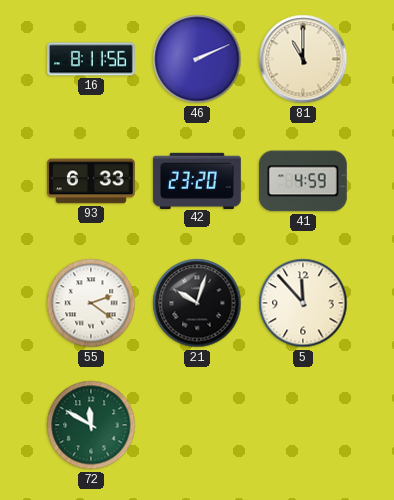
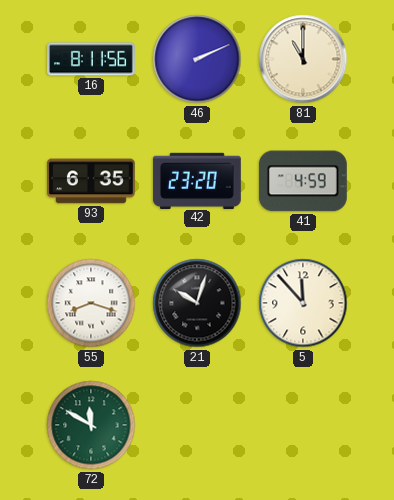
93: 6:33 -> 6:35 (91, 181)
55: 2:21 -> 8:18 (91, 303)
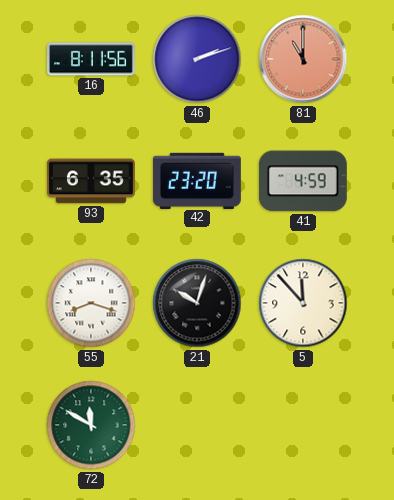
46: 2:11 -> 2:12 (197, 59)
81 dial: cream -> salmon (303, 59)
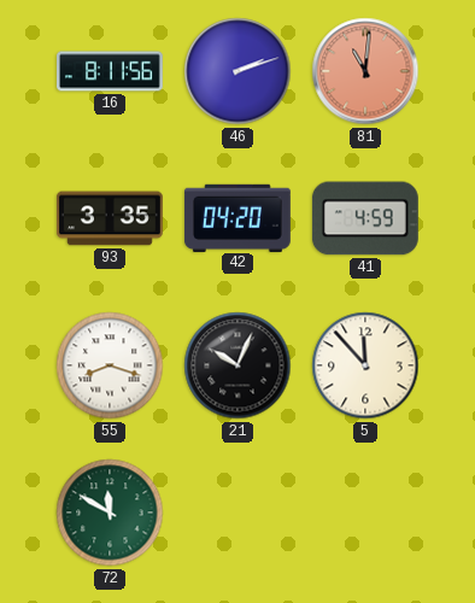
81: 11:00 -> 11:01 (365, 71)
93: 6:35 -> 3:35 (110, 218)
42: 23:20 -> 04:20 (237, 217)
21: 10:03 -> 10:04 (237, 365)
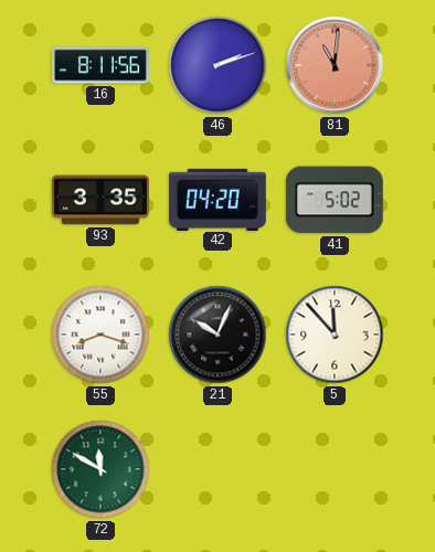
41: 4:59 -> 5:02 (335, 200)
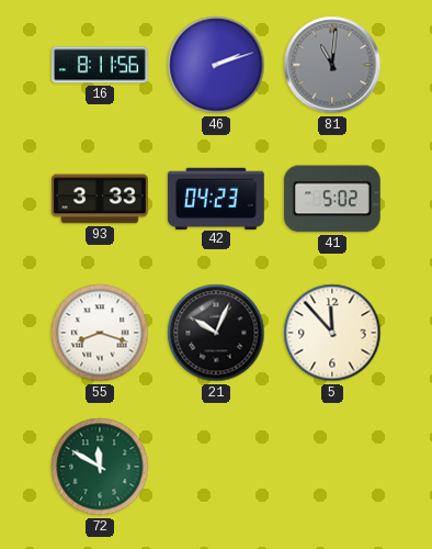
81 dial: salmon -> grey (332, 65)
93: 3:35 -> 3:33 (100, 199)
42: 04:20 -> 04:23 (216, 198)
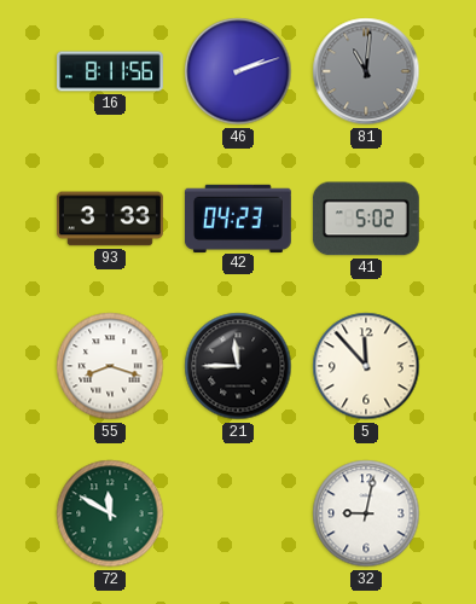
21: 10:04 -> 11:45 (238, 366)
32: none -> 9:02 (366, 513)
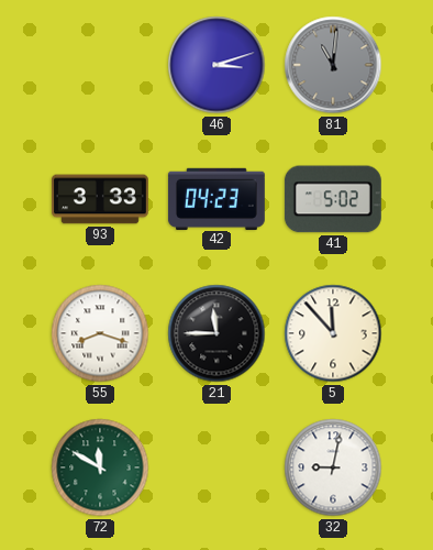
16: 8:11 -> none (111, 71)
46: 2:12 -> 3:12 (216, 65)
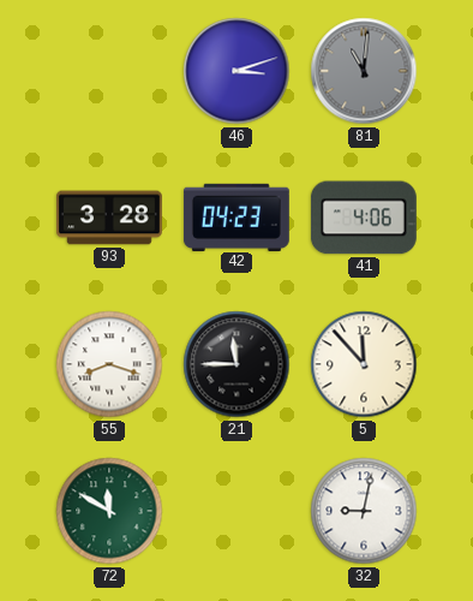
93: 3:33 -> 3:28 (109, 218)
41: 5:02 -> 4:06 (364, 218)
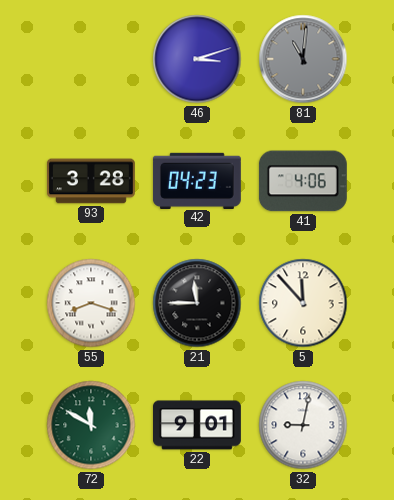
22: none -> 9:01 (198, 425)
